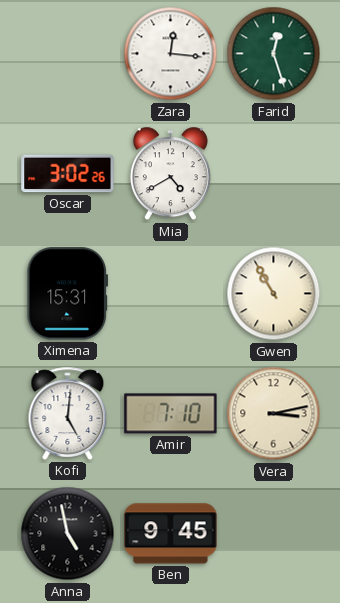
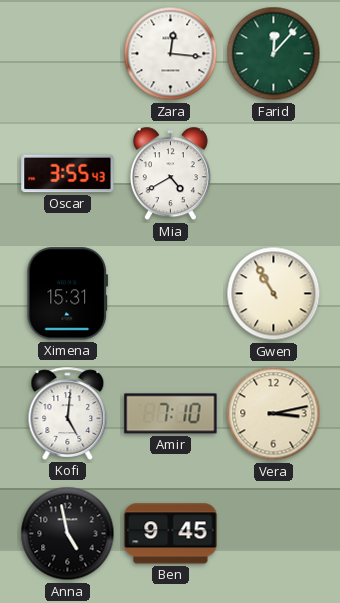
Farid: 12:27 -> 12:07 (274, 54)
Oscar: 3:02 -> 3:55 (68, 174)
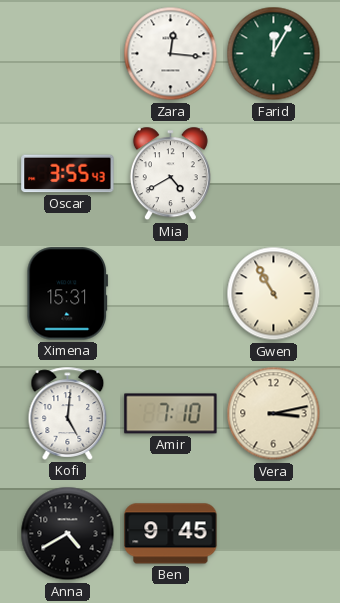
Farid: 12:07 -> 12:05 (274, 54)
Anna: 4:58 -> 4:40 (68, 534)
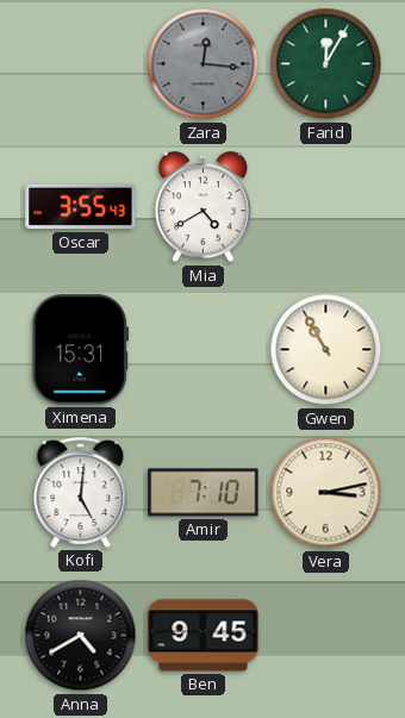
Zara dial: white -> grey (204, 64)
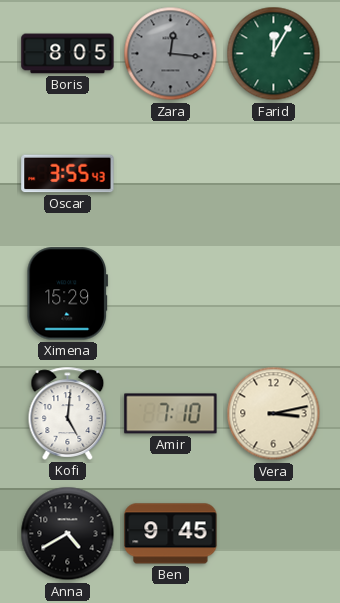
Boris: none -> 8:05 (68, 54)
Mia: 4:40 -> none (202, 207)
Ximena: 15:31 -> 15:29 (68, 294)
Gwen: 10:55 -> none (326, 350)
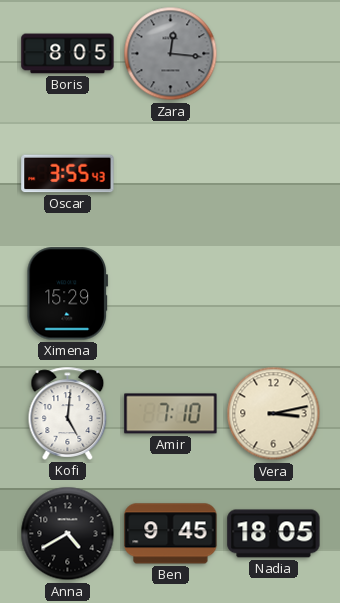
Farid: 12:05 -> none (274, 54)
Nadia: none -> 18:05 (274, 534)
